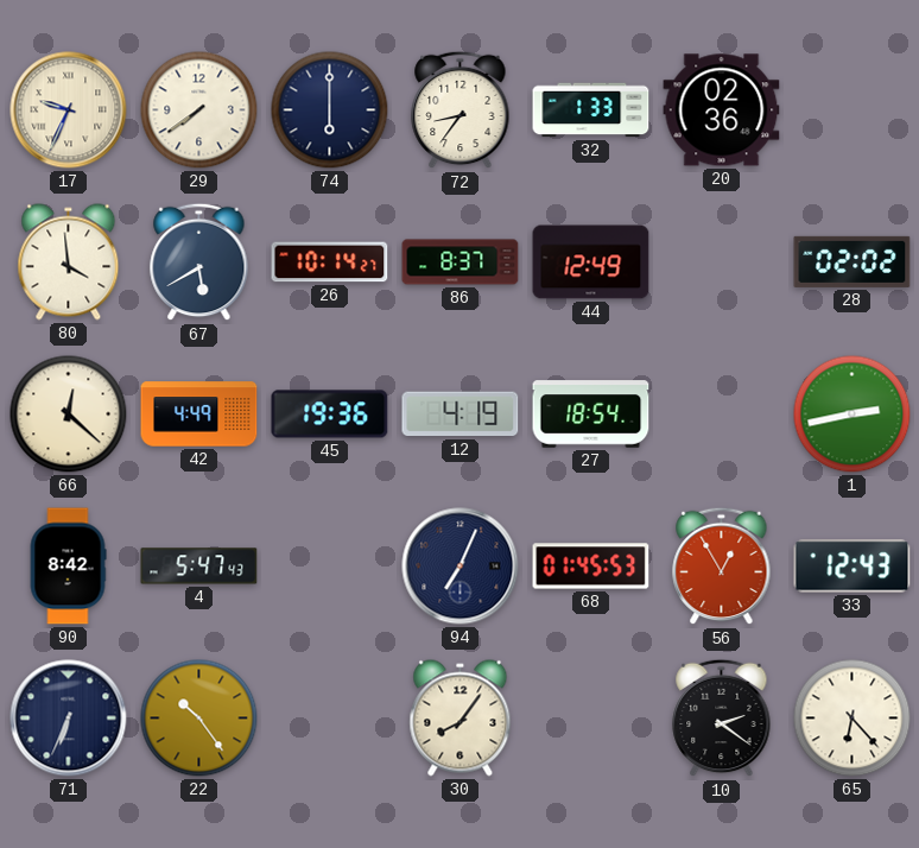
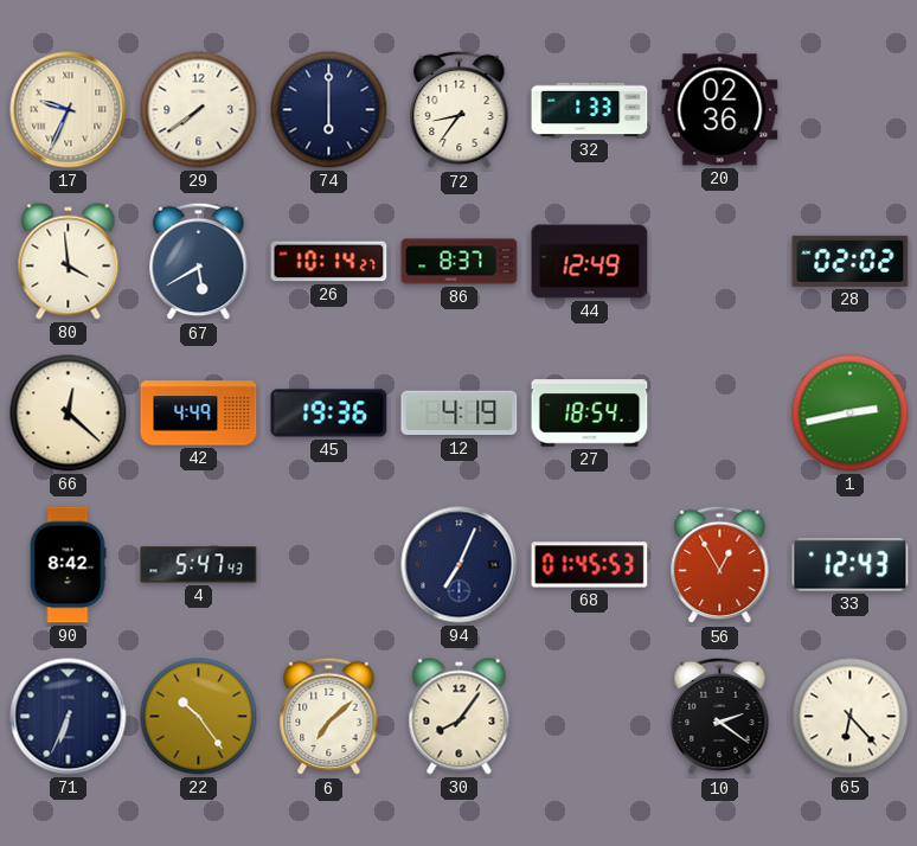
6: none -> 7:08 (329, 717)
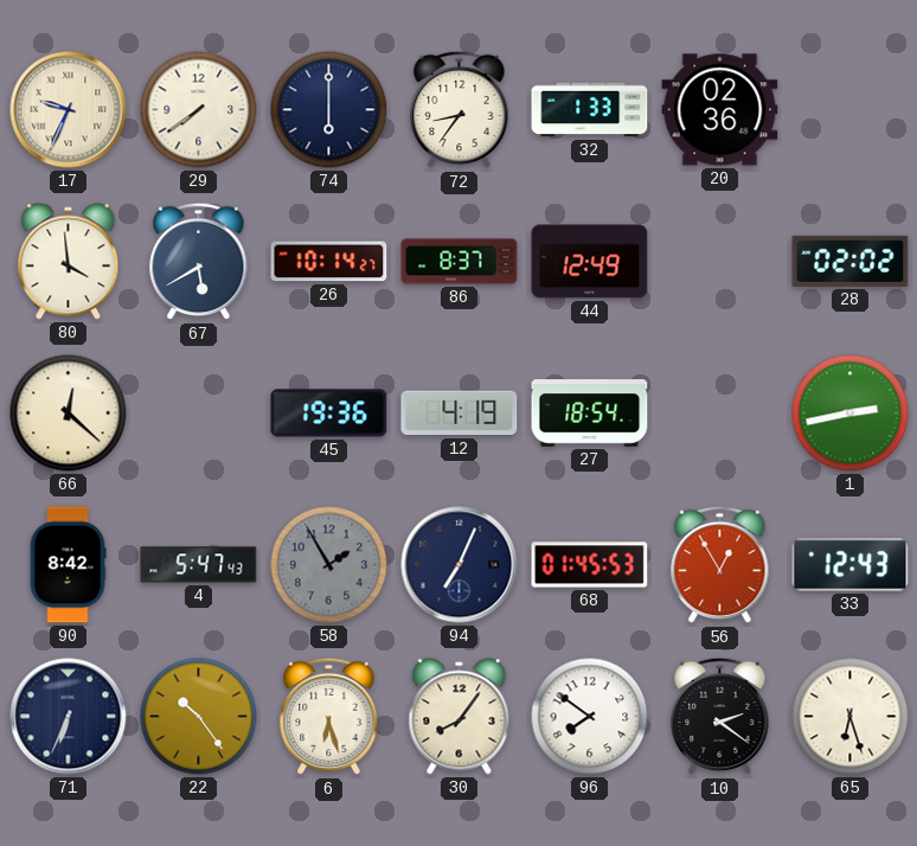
42: 4:49 -> none (199, 414)
58: none -> 1:55 (329, 565)
6: 7:08 -> 6:27 (329, 717)
96: none -> 7:51 (590, 717)
65: 6:23 -> 6:27 (851, 717)
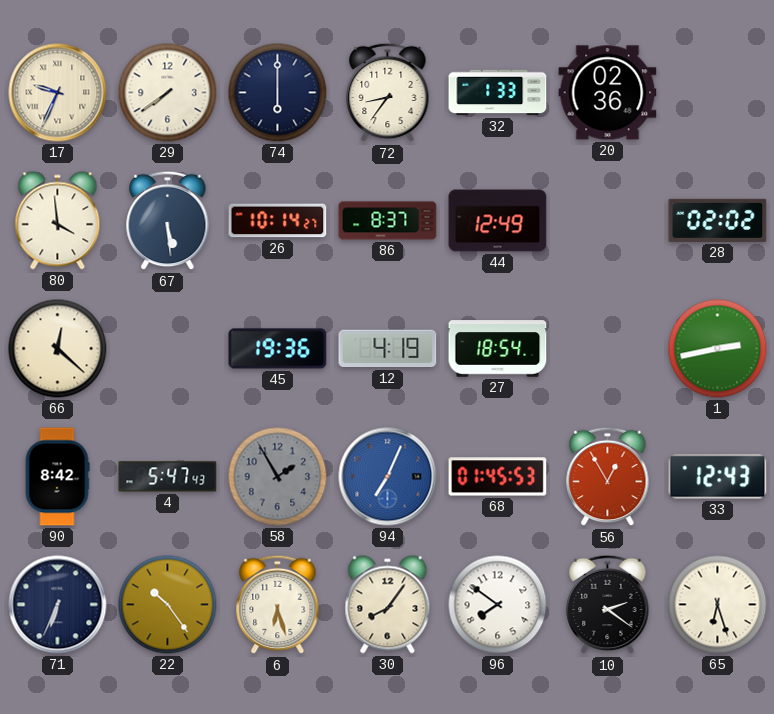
67: 5:40 -> 5:29 (168, 221)
94 dial: navy -> blue (388, 477)
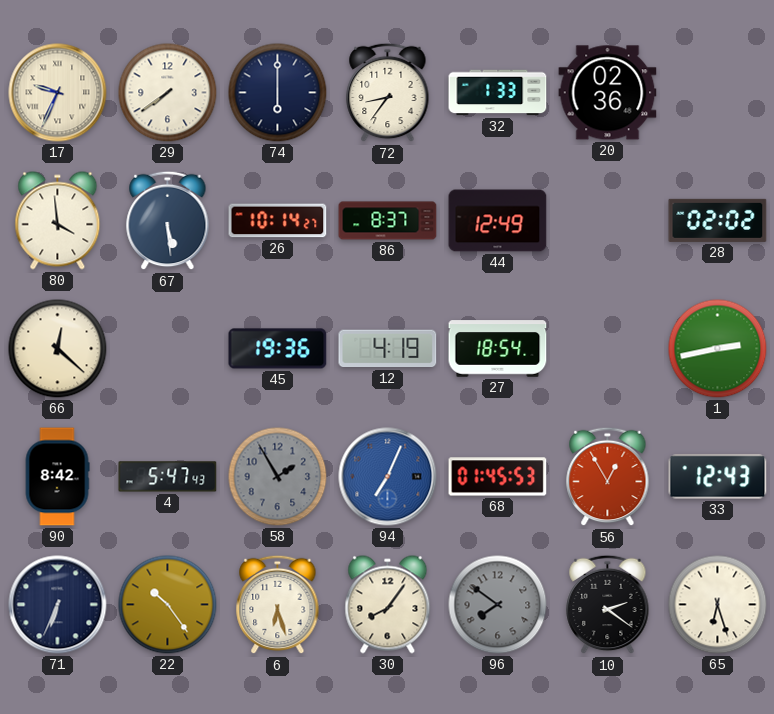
96 dial: white -> grey (498, 605)
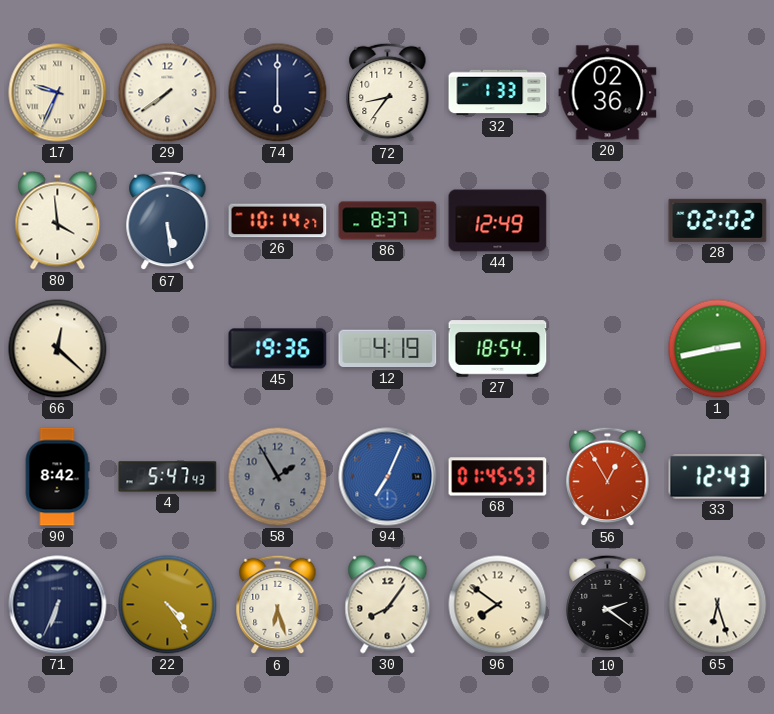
22: 10:24 -> 4:24 (168, 605)
96 dial: grey -> cream (498, 605)
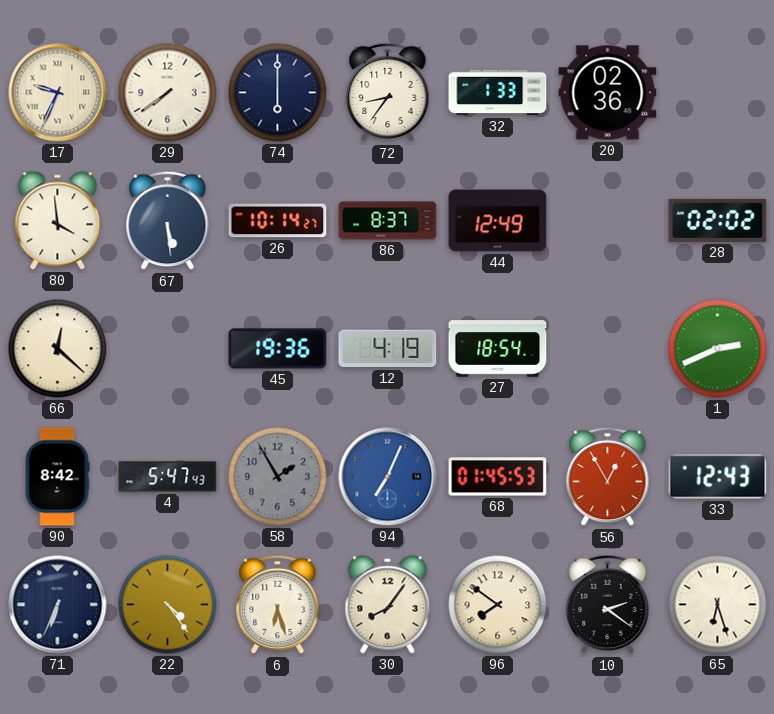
1: 2:43 -> 2:41 (718, 349)
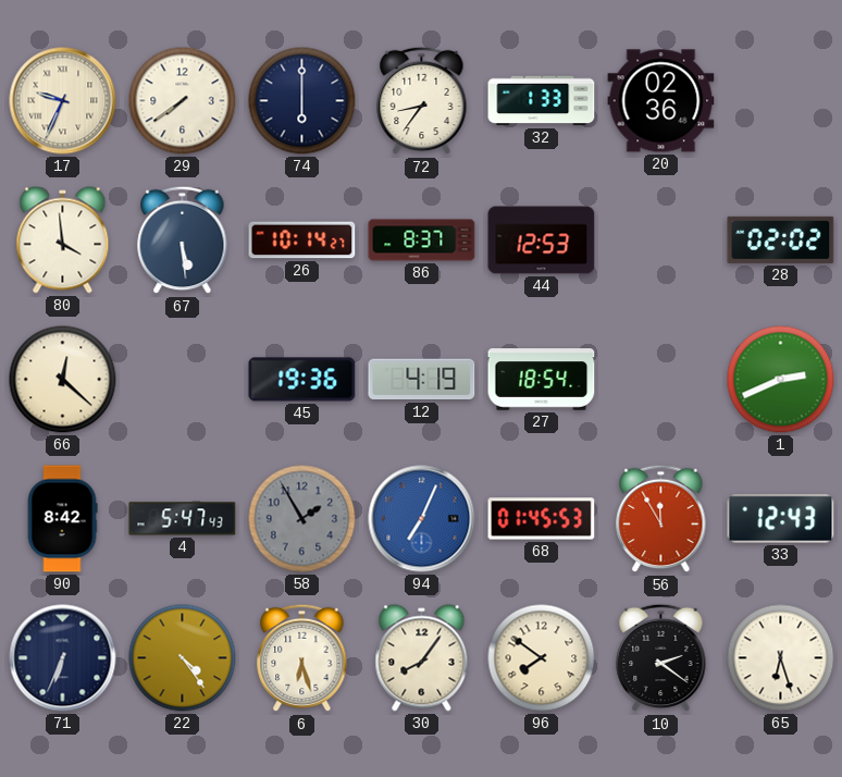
44: 12:49 -> 12:53 (542, 240)
56: 12:55 -> 11:55 (661, 519)
